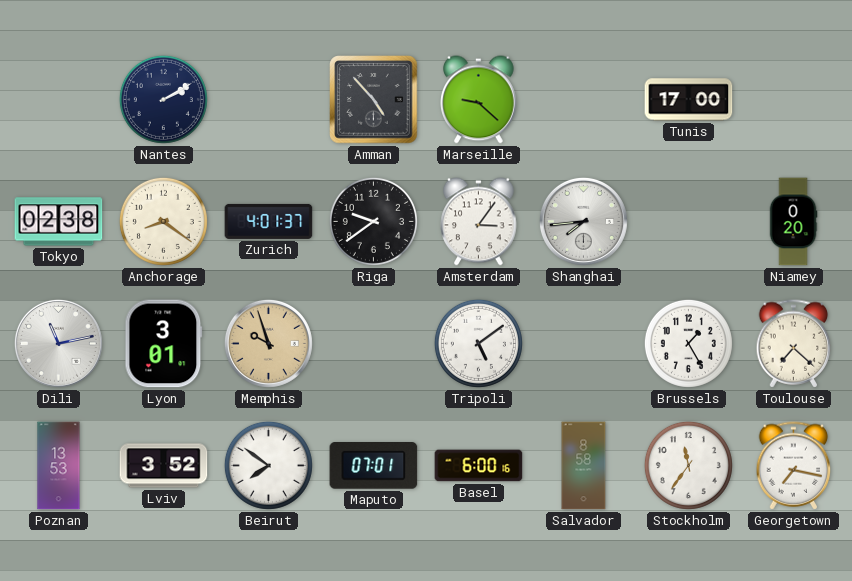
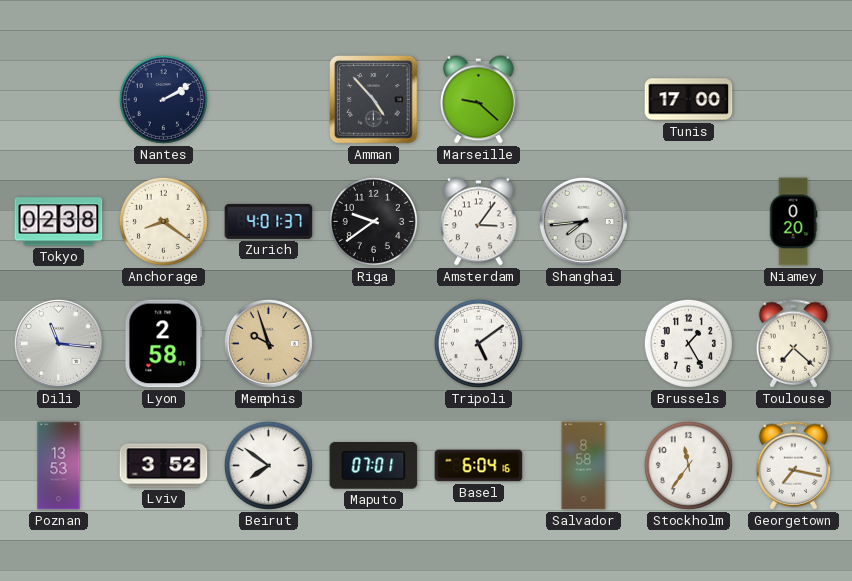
Dili: 11:13 -> 11:16 (58, 343)
Lyon: 3:01 -> 2:58 (164, 344)
Basel: 6:00 -> 6:04 (479, 466)
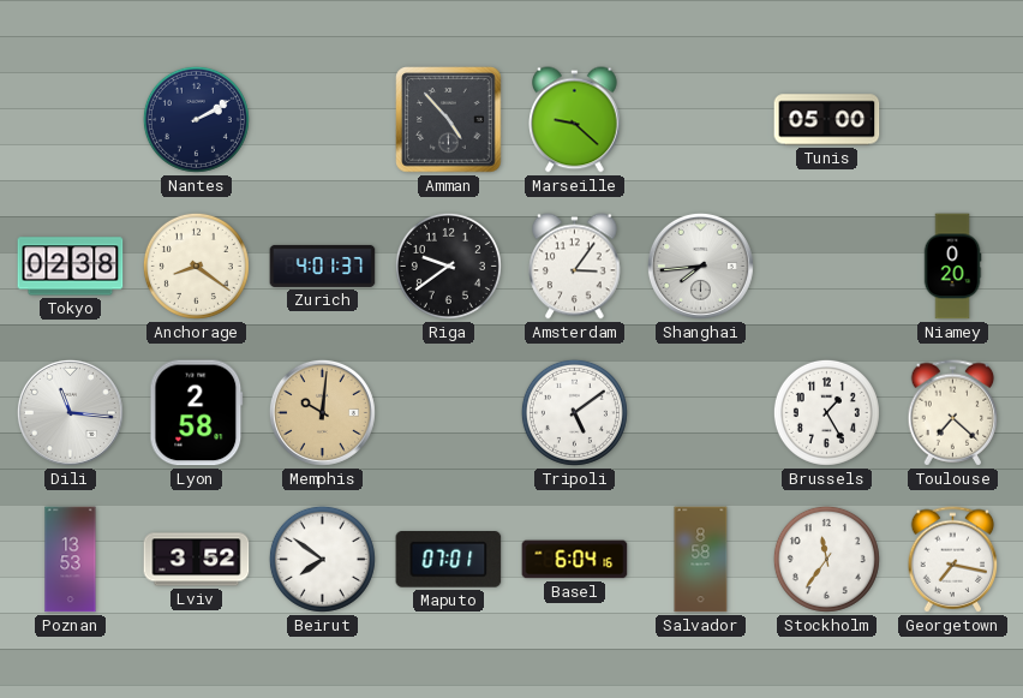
Tunis: 17:00 -> 05:00 (827, 120)
Memphis: 9:57 -> 10:01 (322, 412)
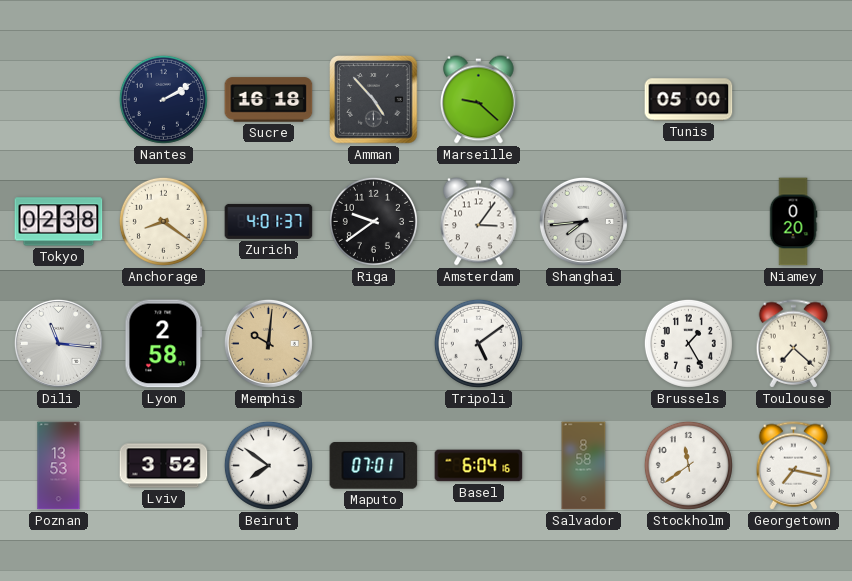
Sucre: none -> 16:18 (269, 100)
Stockholm: 11:36 -> 11:39 (688, 465)
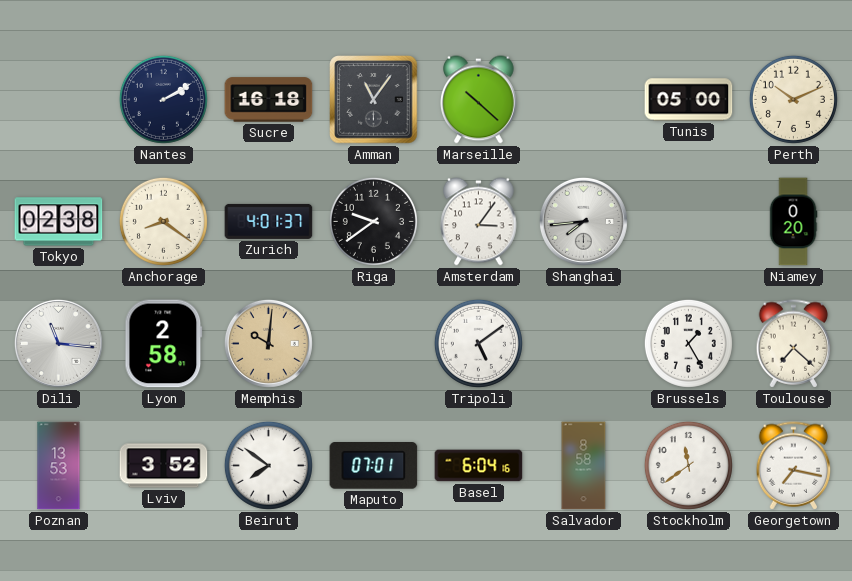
Amman: 4:53 -> 11:06 (374, 100)
Marseille: 9:22 -> 10:22 (479, 100)
Perth: none -> 10:11 (793, 99)
